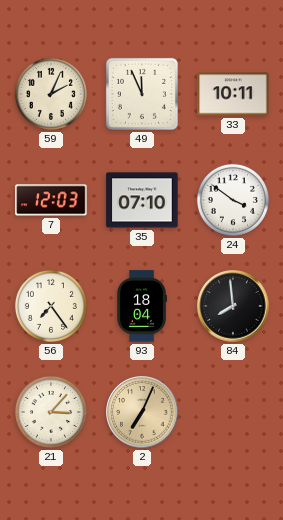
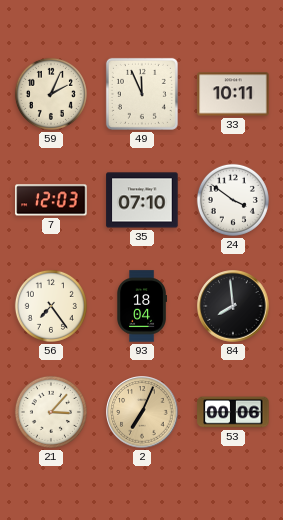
53: none -> 00:06 (233, 412)
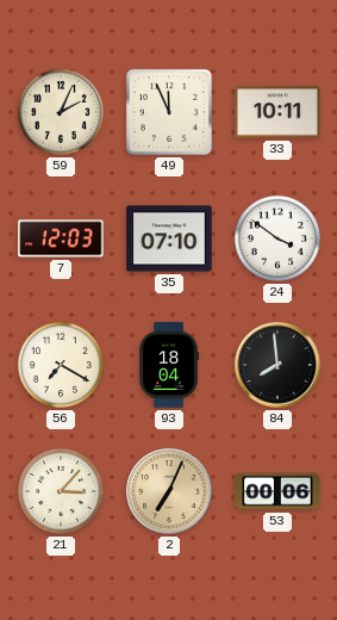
56: 7:24 -> 7:20 (61, 365)
